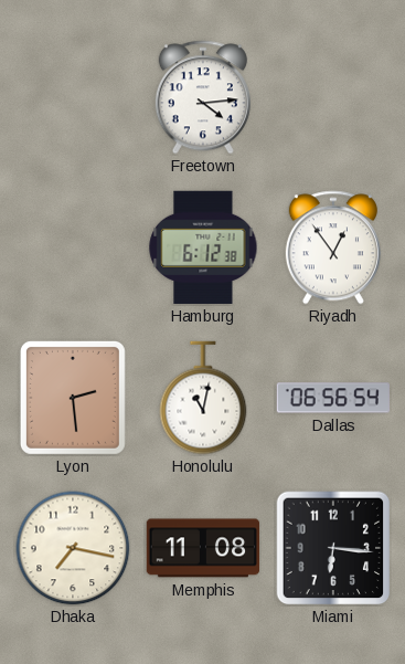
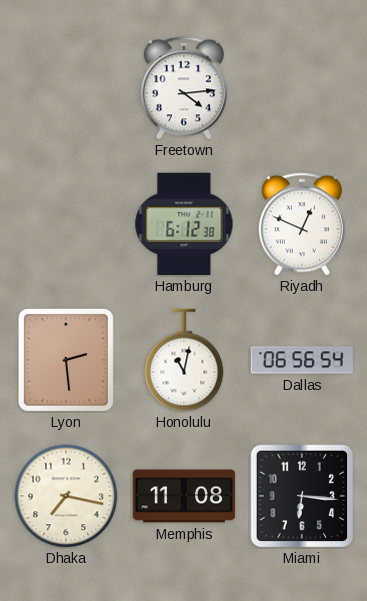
Riyadh: 12:54 -> 12:49 (302, 224)
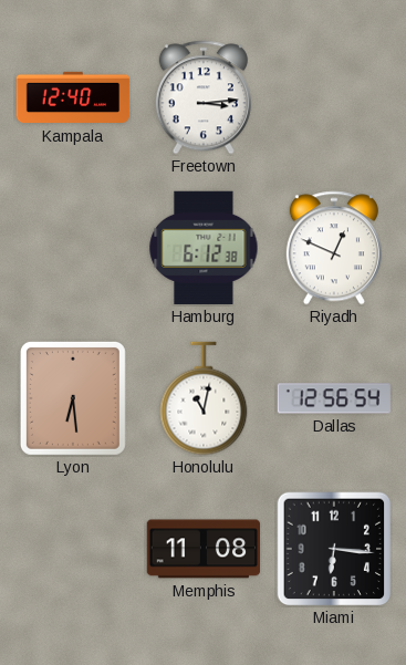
Kampala: none -> 12:40 (73, 97)
Freetown: 4:14 -> 3:14 (204, 97)
Lyon: 2:29 -> 6:29 (73, 398)
Dallas: 06:56 -> 12:56 (333, 398)
Dhaka: 7:17 -> none (66, 496)
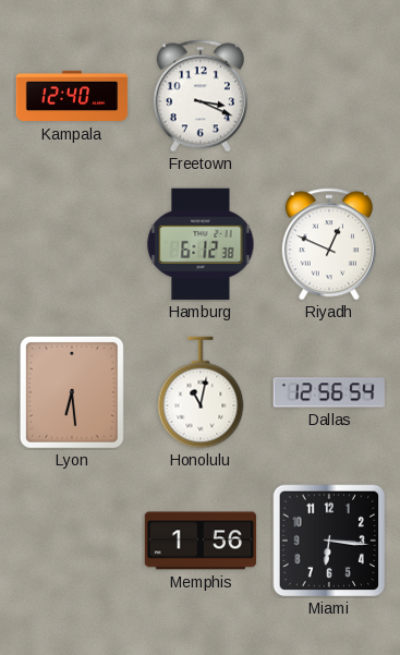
Freetown: 3:14 -> 3:19 (201, 96)
Memphis: 11:08 -> 1:56 (201, 541)
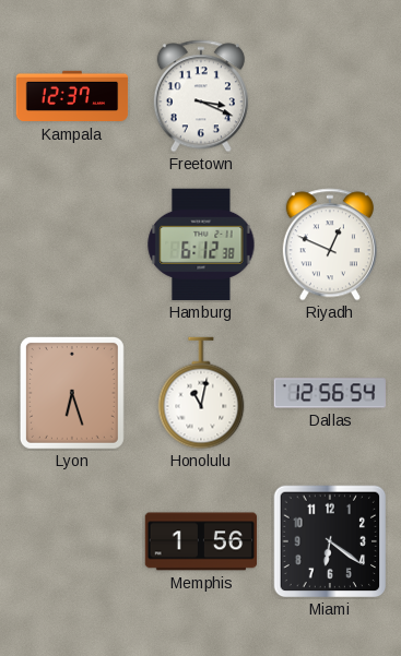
Kampala: 12:40 -> 12:37 (72, 96)
Lyon: 6:29 -> 6:27 (72, 393)
Miami: 6:16 -> 6:21 (330, 541)
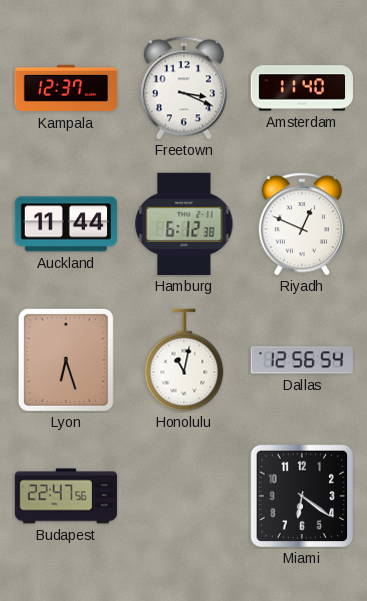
Amsterdam: none -> 11:40 (302, 88)
Auckland: none -> 11:44 (66, 224)
Budapest: none -> 22:47 (66, 496)
Memphis: 1:56 -> none (201, 541)
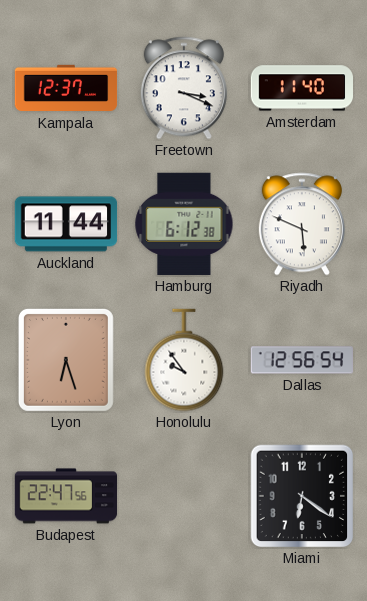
Riyadh: 12:49 -> 5:49 (302, 224)
Honolulu: 11:02 -> 9:54 (184, 360)
